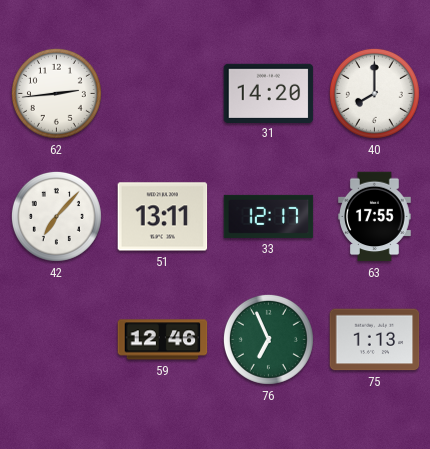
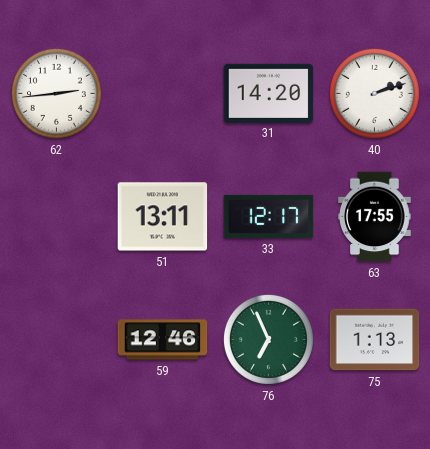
40: 8:00 -> 2:12 (374, 93)
42: 7:07 -> none (56, 216)
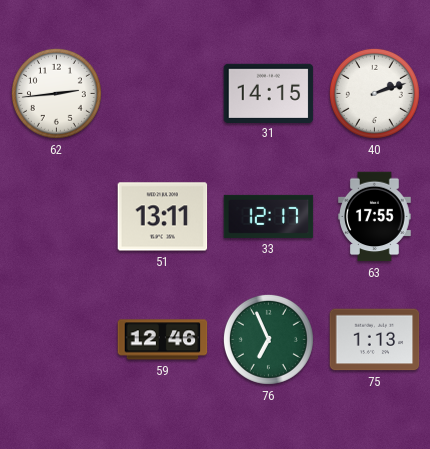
31: 14:20 -> 14:15 (269, 93)
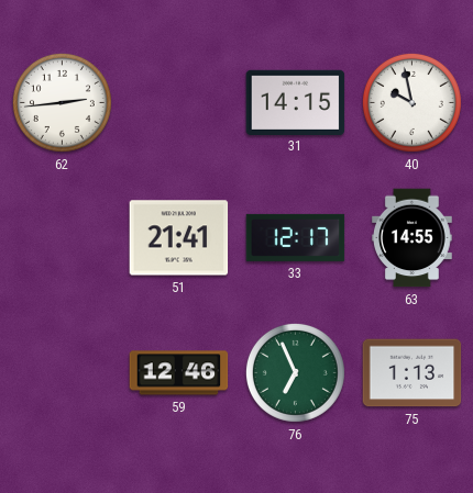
40: 2:12 -> 9:58 (411, 102)
51: 13:11 -> 21:41 (179, 238)
63: 17:55 -> 14:55 (413, 238)
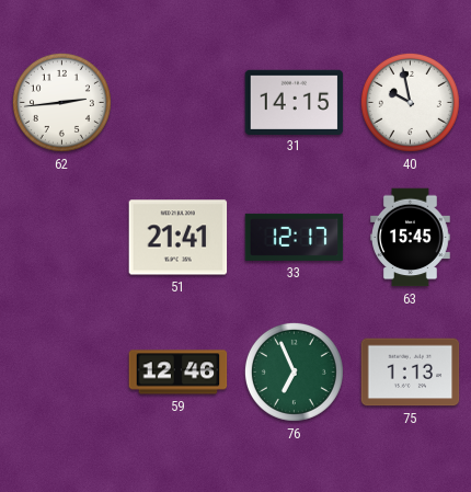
63: 14:55 -> 15:45 (411, 238)
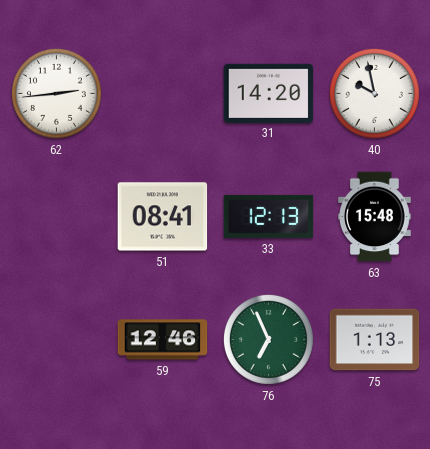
31: 14:15 -> 14:20 (269, 93)
51: 21:41 -> 08:41 (163, 217)
33: 12:17 -> 12:13 (269, 216)
63: 15:45 -> 15:48 (375, 217)
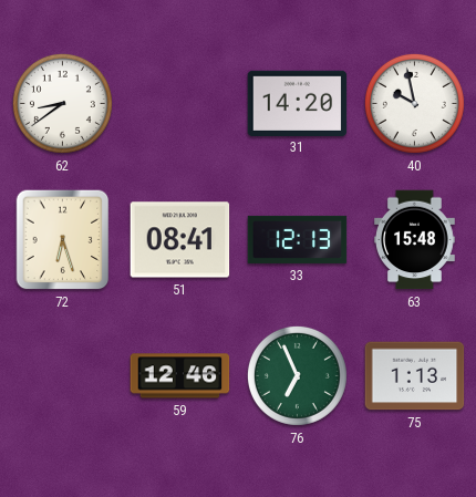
62: 2:44 -> 8:39 (62, 103)
72: none -> 6:27 (63, 240)
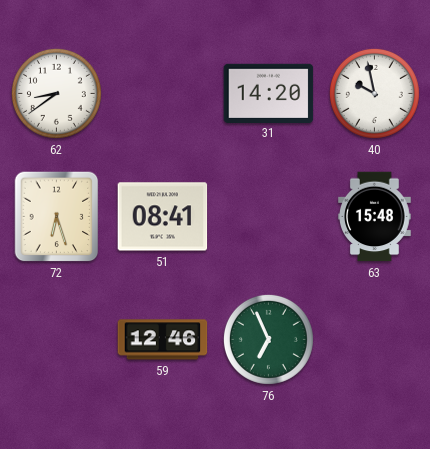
33: 12:13 -> none (298, 239)
75: 1:13 -> none (415, 376)
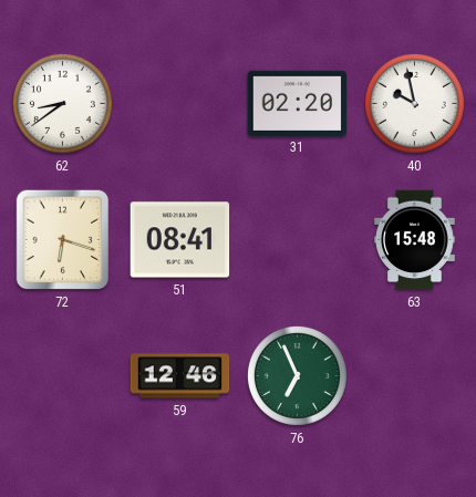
31: 14:20 -> 02:20 (298, 103)
72: 6:27 -> 6:18 (63, 240)
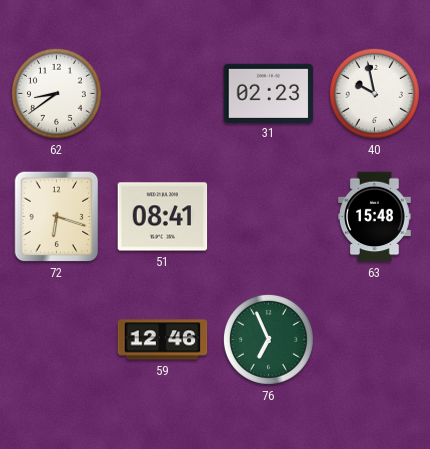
31: 02:20 -> 02:23 (269, 93)
